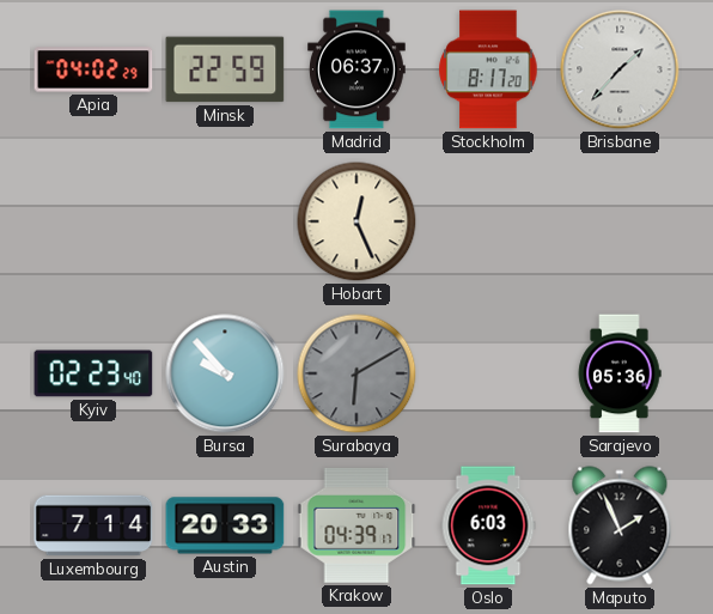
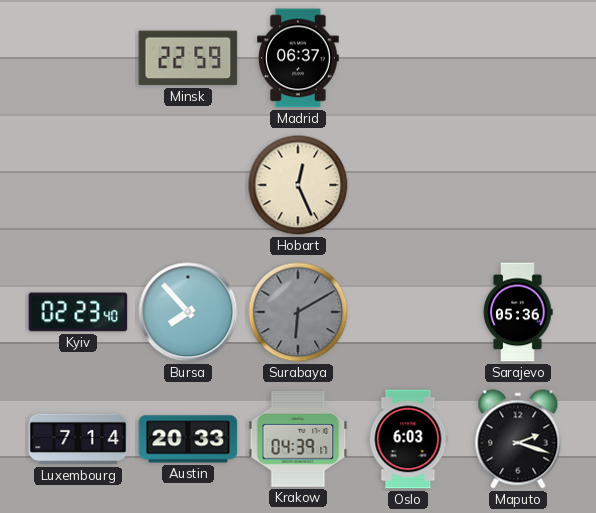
Apia: 04:02 -> none (93, 69)
Stockholm: 8:17 -> none (488, 69)
Brisbane: 1:37 -> none (620, 69)
Bursa: 9:53 -> 7:53 (188, 312)
Maputo: 1:56 -> 2:18 (518, 439)
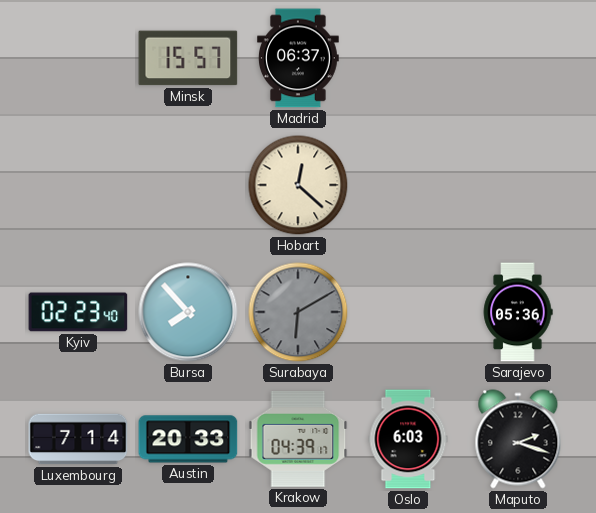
Minsk: 22:59 -> 15:57 (188, 58)
Hobart: 12:26 -> 12:22 (298, 185)
